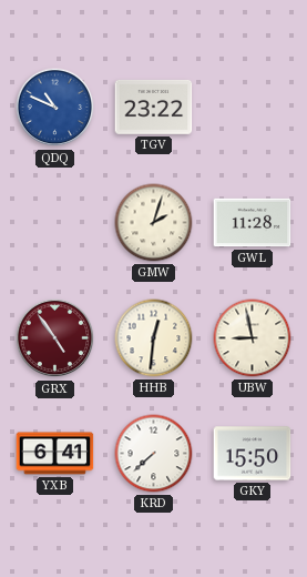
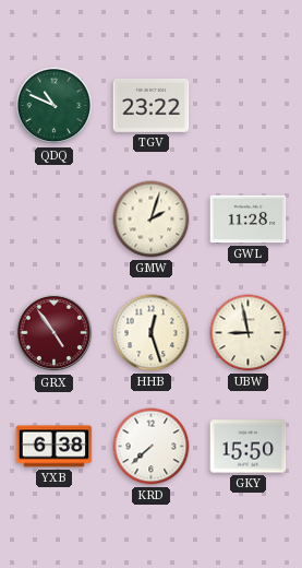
QDQ dial: blue -> green (55, 106)
HHB: 12:31 -> 12:27 (152, 333)
YXB: 6:41 -> 6:38 (55, 447)
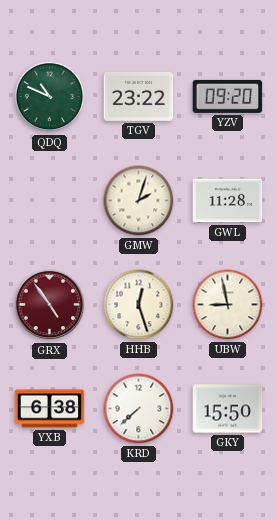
YZV: none -> 09:20 (228, 96)
